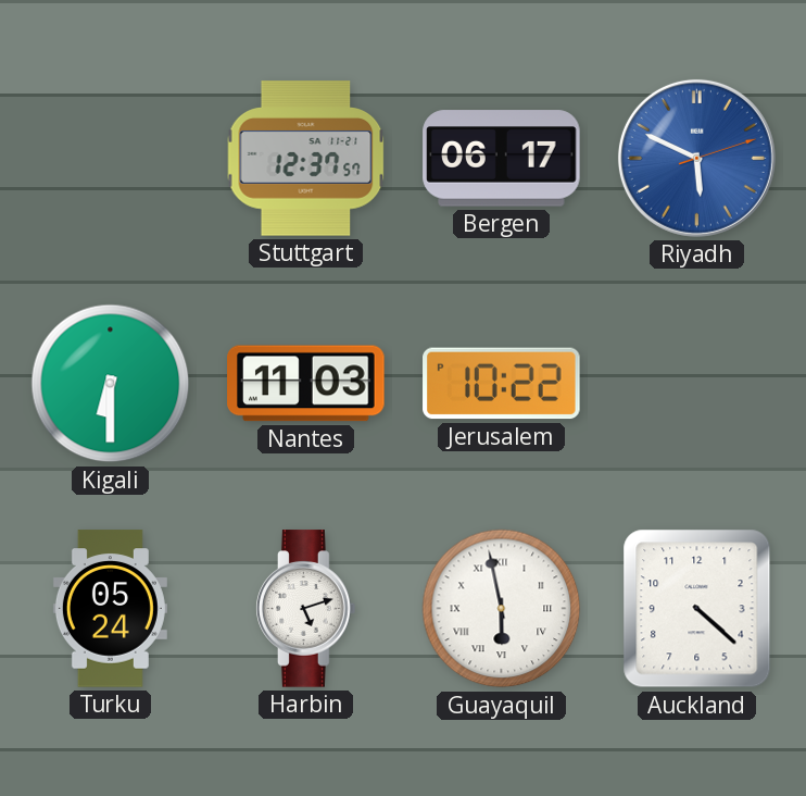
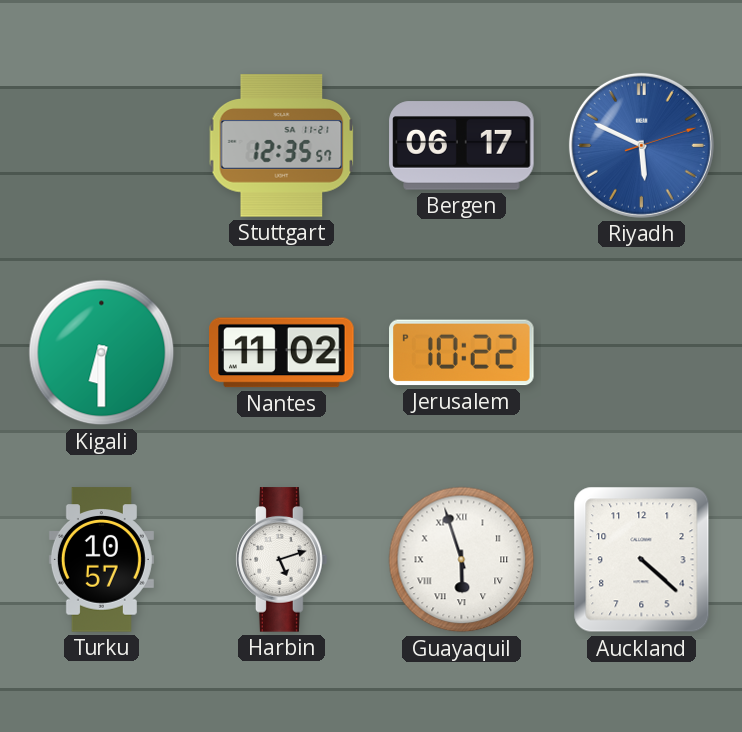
Stuttgart: 12:37 -> 12:35 (282, 146)
Nantes: 11:03 -> 11:02 (282, 353)
Turku: 05:24 -> 10:57 (101, 560)
Guayaquil: 5:58 -> 5:57 (462, 560)
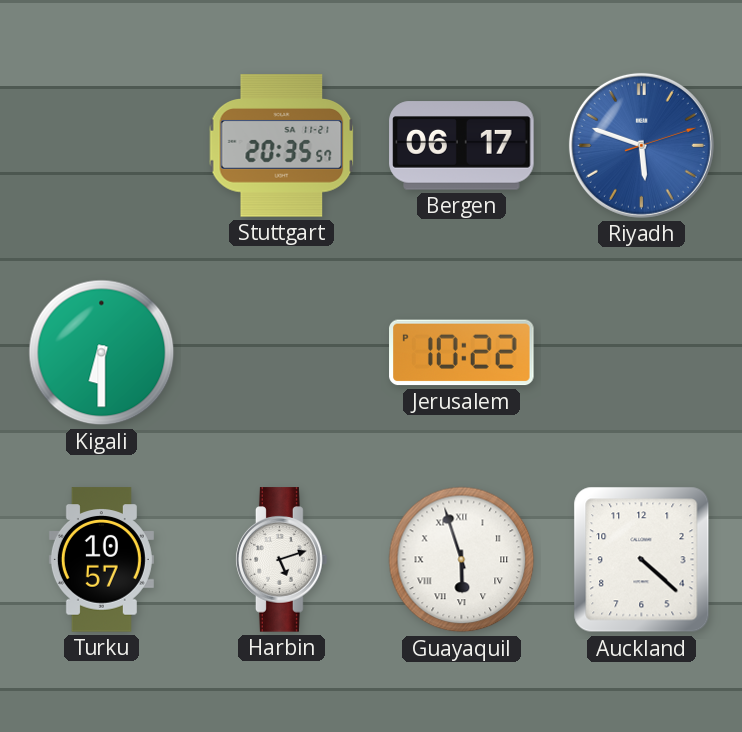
Stuttgart: 12:35 -> 20:35 (282, 146)
Riyadh: 5:49 -> 5:48 (641, 145)
Nantes: 11:02 -> none (282, 353)
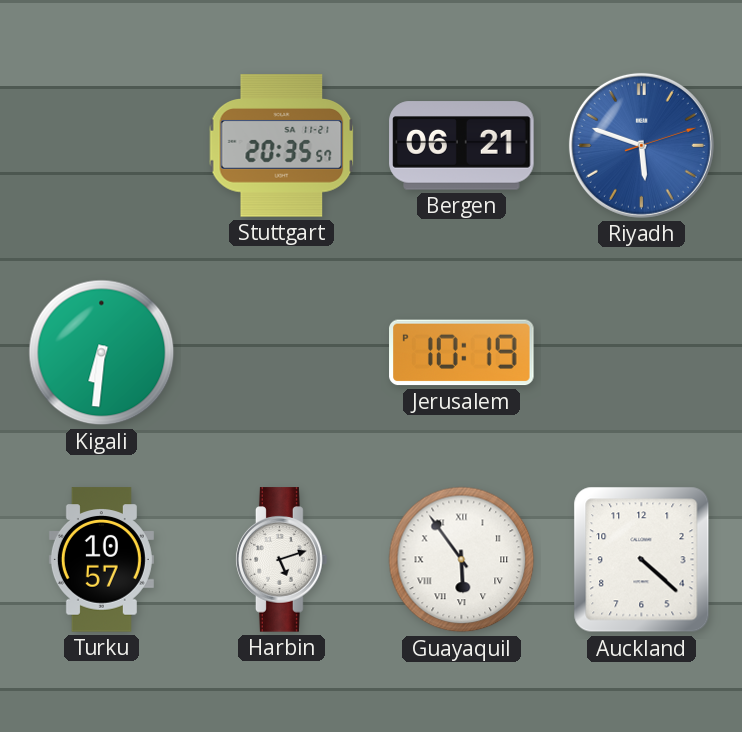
Bergen: 06:17 -> 06:21 (462, 146)
Kigali: 6:30 -> 6:31 (102, 353)
Jerusalem: 10:22 -> 10:19 (462, 353)
Guayaquil: 5:57 -> 5:54 (462, 560)
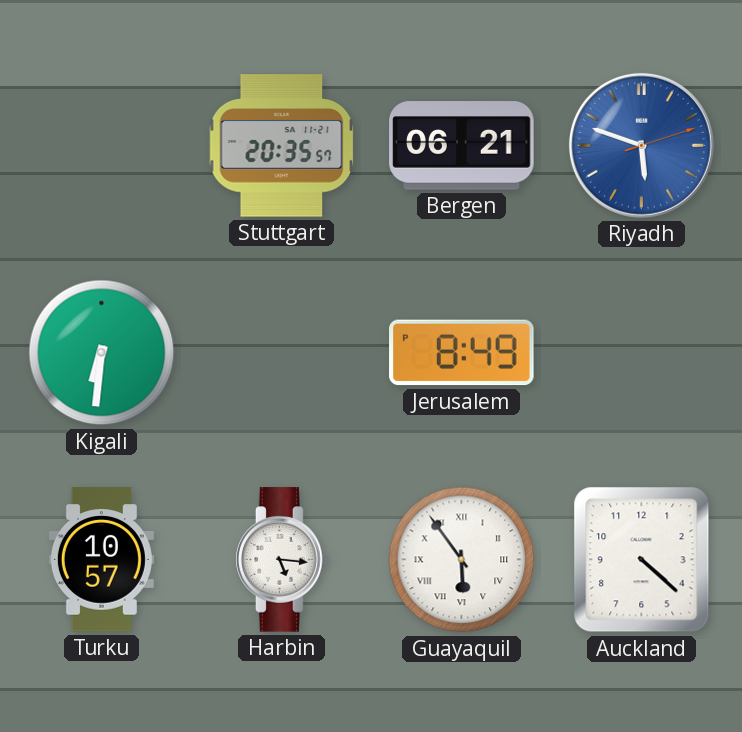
Jerusalem: 10:19 -> 8:49 (462, 353)
Harbin: 5:12 -> 5:16 (282, 560)
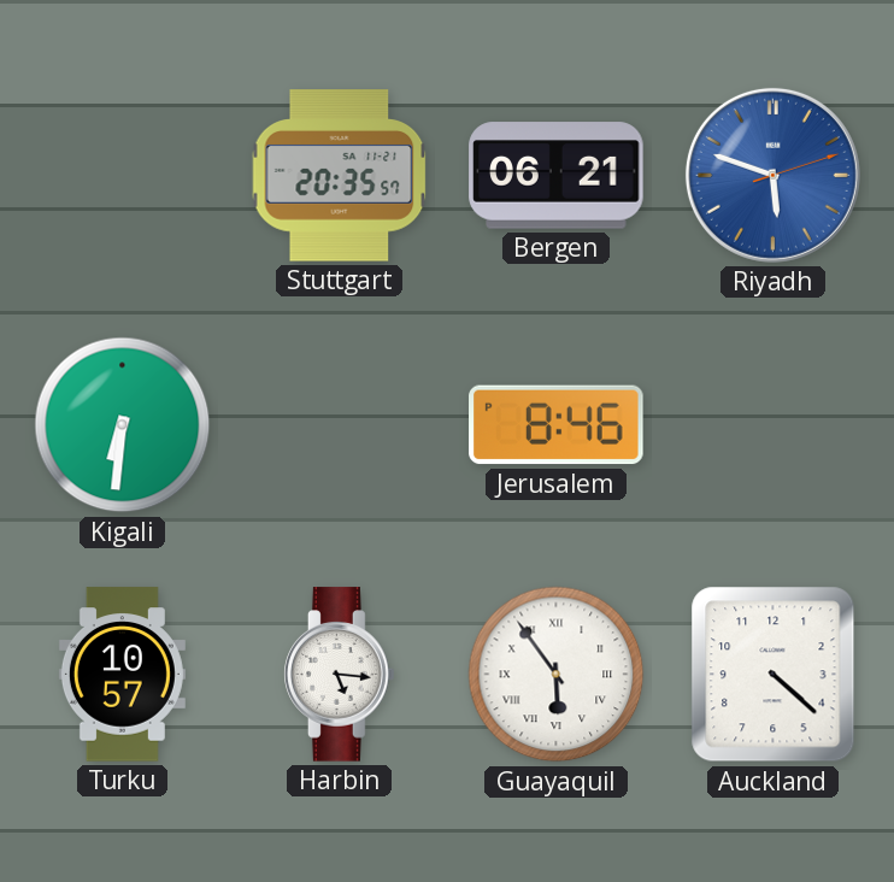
Jerusalem: 8:49 -> 8:46 (557, 425)
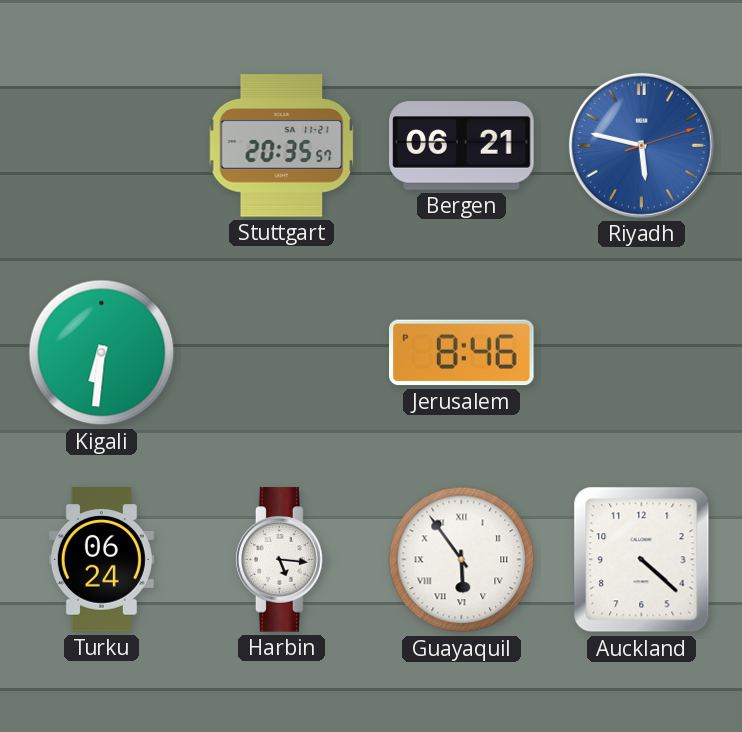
Riyadh: 5:48 -> 5:47 (641, 145)
Turku: 10:57 -> 06:24 (101, 560)
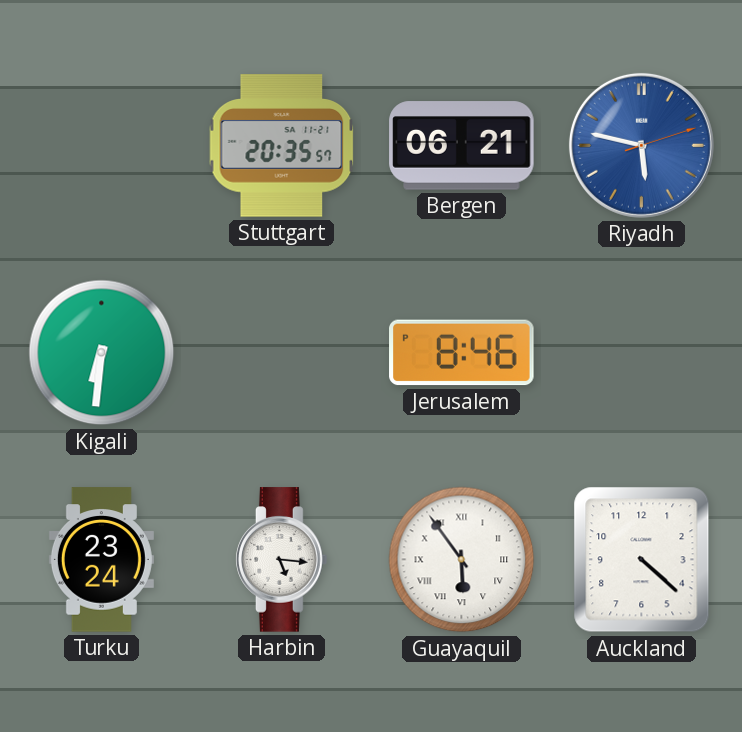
Turku: 06:24 -> 23:24 (101, 560)
